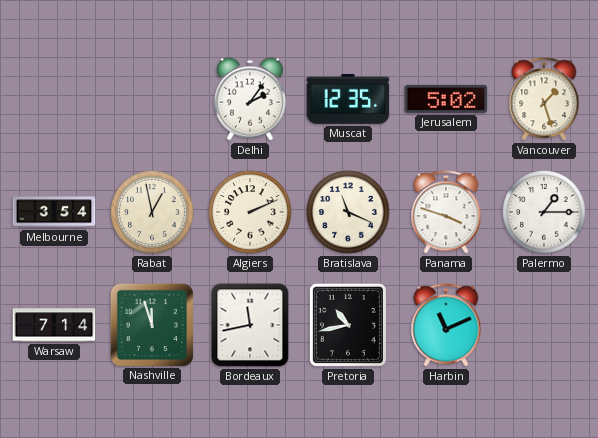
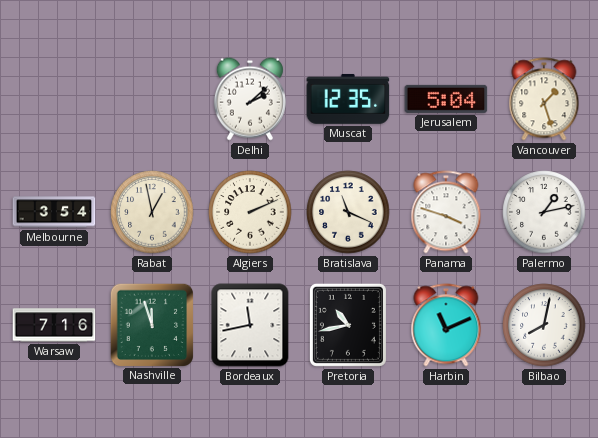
Delhi: 2:06 -> 2:08 (250, 99)
Jerusalem: 5:02 -> 5:04 (446, 99)
Palermo: 1:15 -> 1:13 (544, 212)
Warsaw: 7:14 -> 7:16 (54, 325)
Bilbao: none -> 8:02 (544, 325)
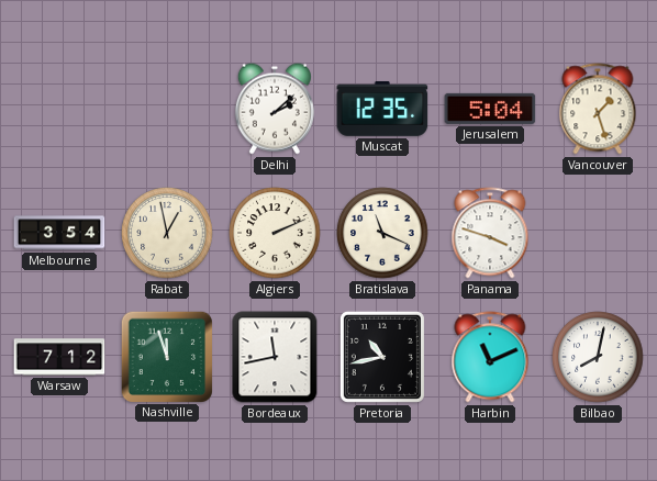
Palermo: 1:13 -> none (544, 212)
Warsaw: 7:16 -> 7:12 (59, 357)
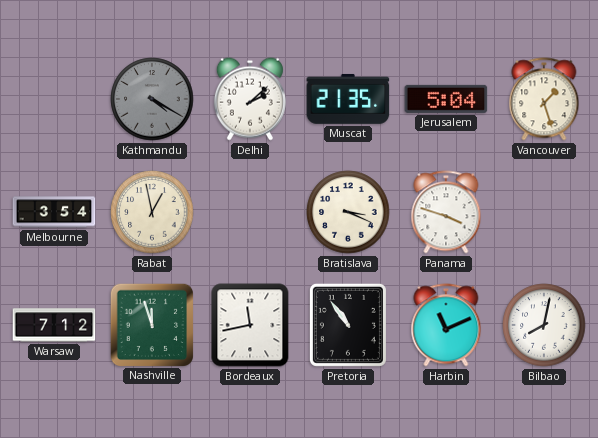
Kathmandu: none -> 4:20 (152, 99)
Muscat: 12:35 -> 21:35 (348, 99)
Algiers: 2:11 -> none (275, 233)
Bratislava: 11:19 -> 3:19 (348, 212)
Pretoria: 10:43 -> 10:54 (348, 325)
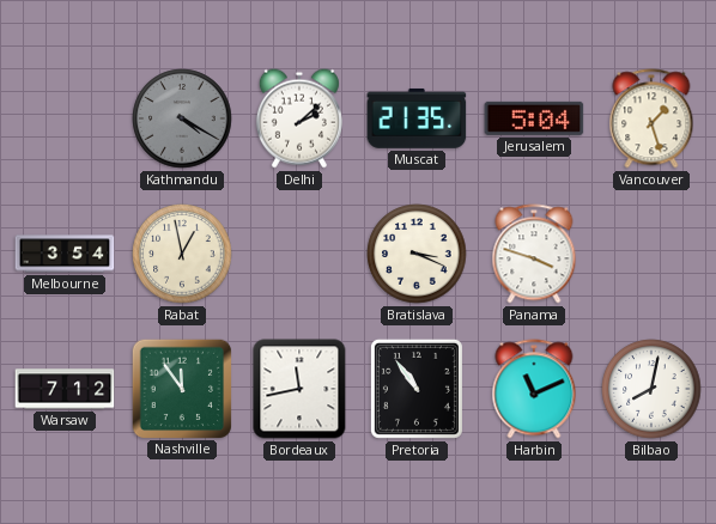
Nashville: 11:57 -> 11:54 (181, 388)
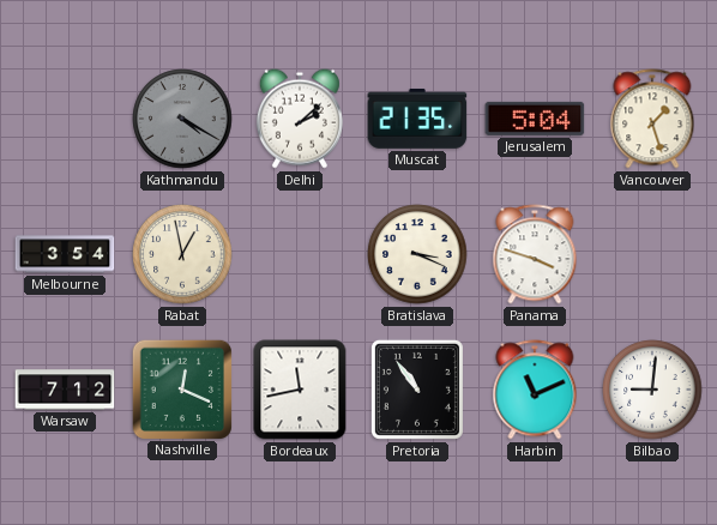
Nashville: 11:54 -> 12:19 (181, 388)
Bilbao: 8:02 -> 9:01 (652, 390)
